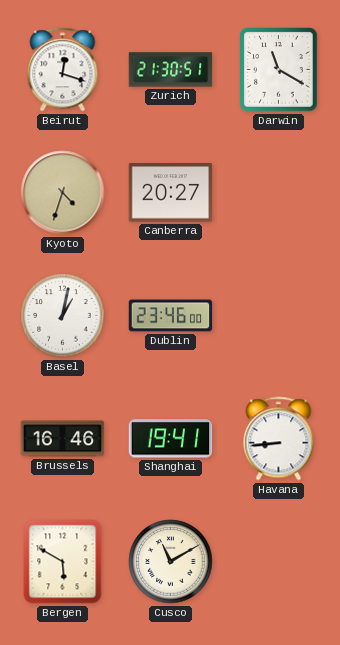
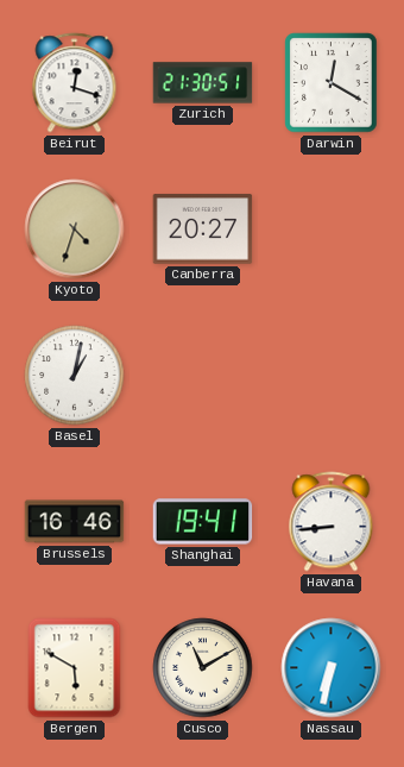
Darwin: 11:20 -> 12:20 (332, 83)
Dublin: 23:46 -> none (171, 316)
Nassau: none -> 6:32 (332, 668)
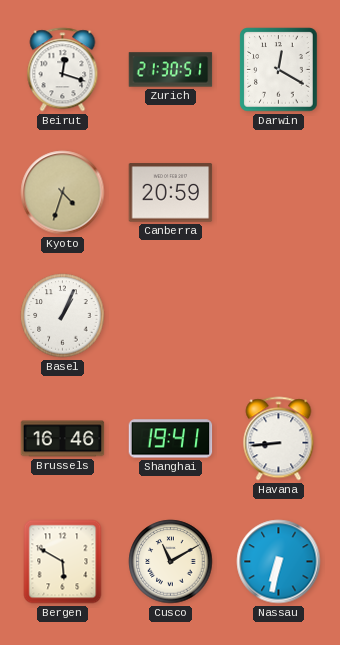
Canberra: 20:27 -> 20:59 (171, 193)
Basel: 1:02 -> 1:04 (63, 316)
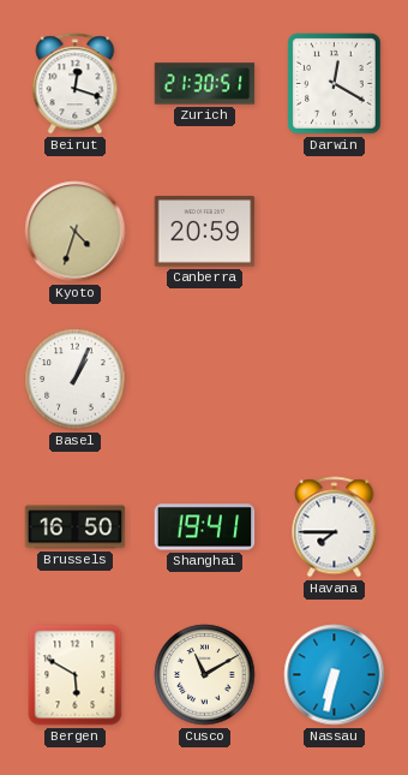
Brussels: 16:46 -> 16:50 (76, 527)
Havana: 8:44 -> 7:45 (335, 527)
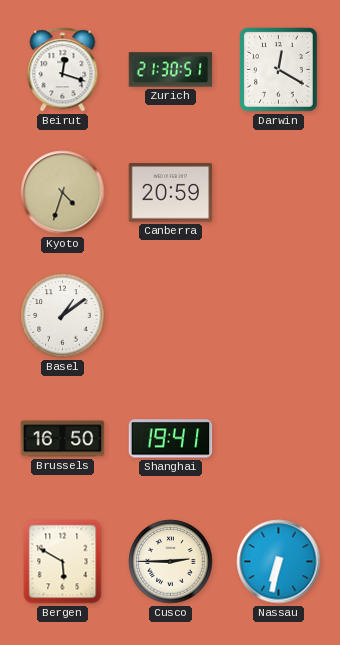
Basel: 1:04 -> 1:09 (63, 316)
Havana: 7:45 -> none (335, 527)
Cusco: 11:10 -> 2:45 (171, 562)
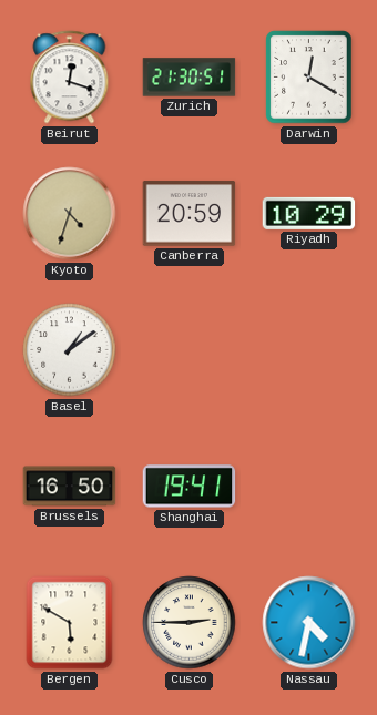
Riyadh: none -> 10:29 (309, 213)
Nassau: 6:32 -> 4:32 (309, 623)
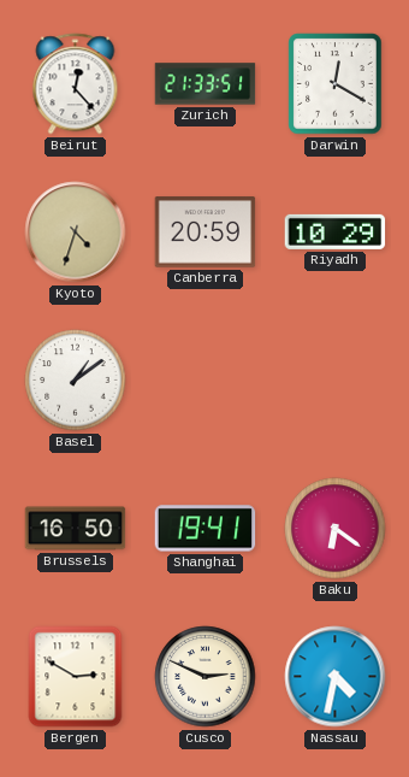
Beirut: 12:18 -> 12:23 (76, 84)
Zurich: 21:30 -> 21:33 (206, 84)
Baku: none -> 6:21 (336, 529)
Bergen: 5:50 -> 2:50 (76, 677)
Cusco: 2:45 -> 2:49 (206, 677)
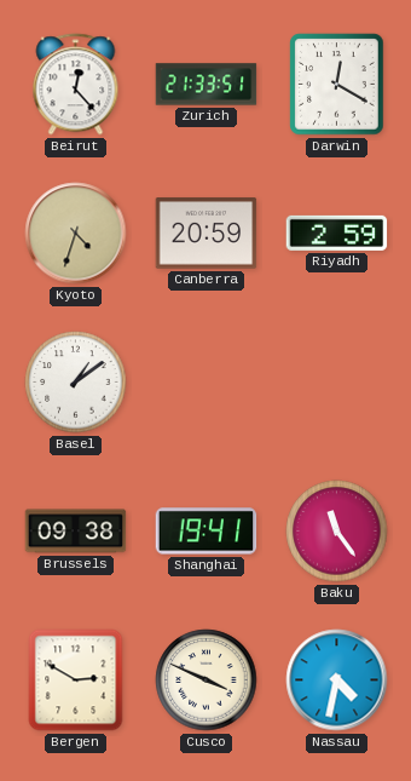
Riyadh: 10:29 -> 2:59 (337, 232)
Brussels: 16:50 -> 09:38 (76, 532)
Baku: 6:21 -> 11:24 (337, 532)
Cusco: 2:49 -> 3:49 (207, 680)
